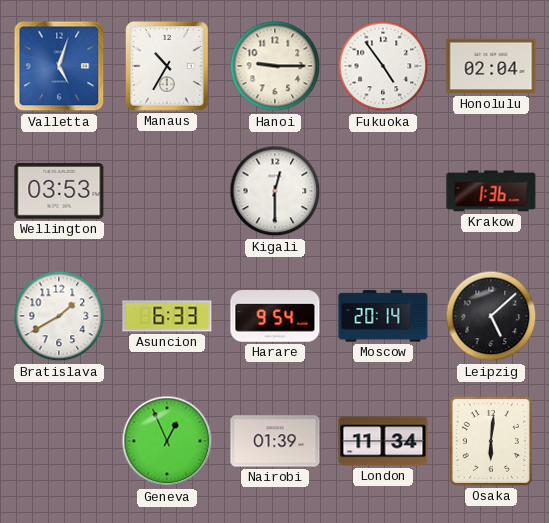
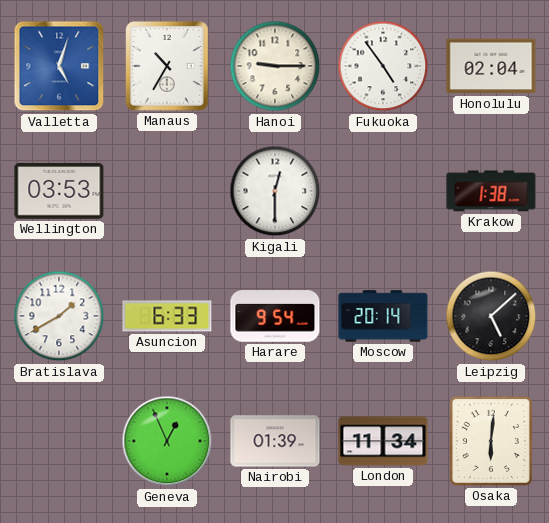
Krakow: 1:36 -> 1:38 (491, 191)
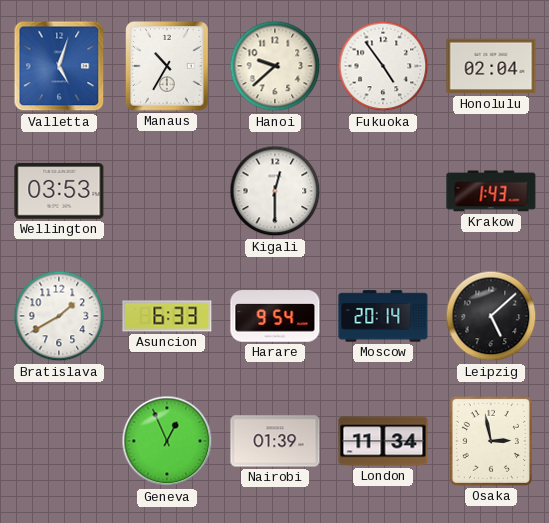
Hanoi: 9:15 -> 9:38 (275, 66)
Krakow: 1:38 -> 1:43 (491, 191)
Osaka: 6:01 -> 2:58 (491, 441)
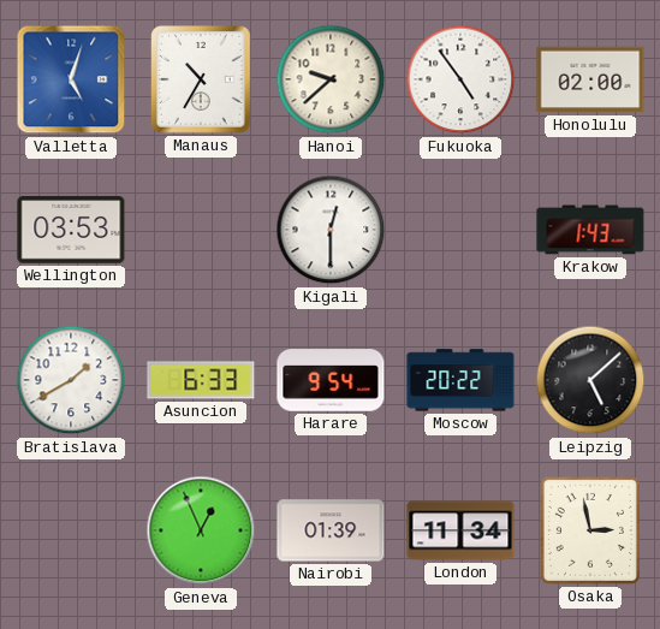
Honolulu: 02:04 -> 02:00 (590, 79)
Moscow: 20:14 -> 20:22 (460, 380)
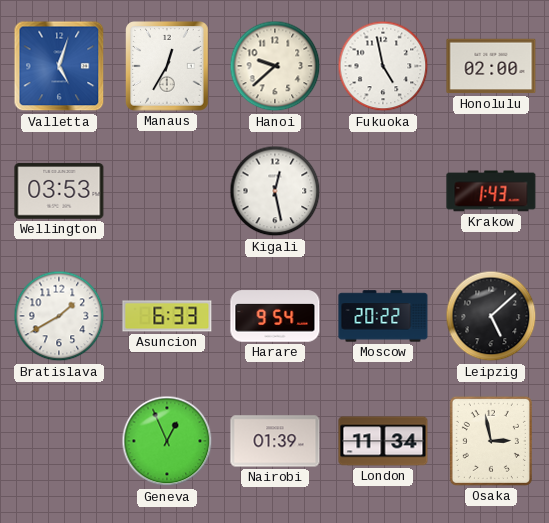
Manaus: 10:35 -> 12:35 (168, 67)
Fukuoka: 4:54 -> 4:58 (383, 66)
Kigali: 12:30 -> 12:28 (275, 191)
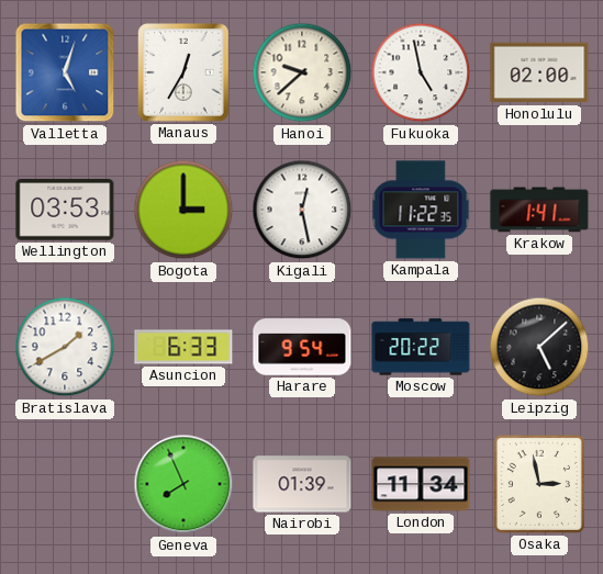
Bogota: none -> 3:00 (183, 210)
Kampala: none -> 11:22 (421, 210)
Krakow: 1:43 -> 1:41 (539, 210)
Geneva: 12:56 -> 7:56 (183, 484)
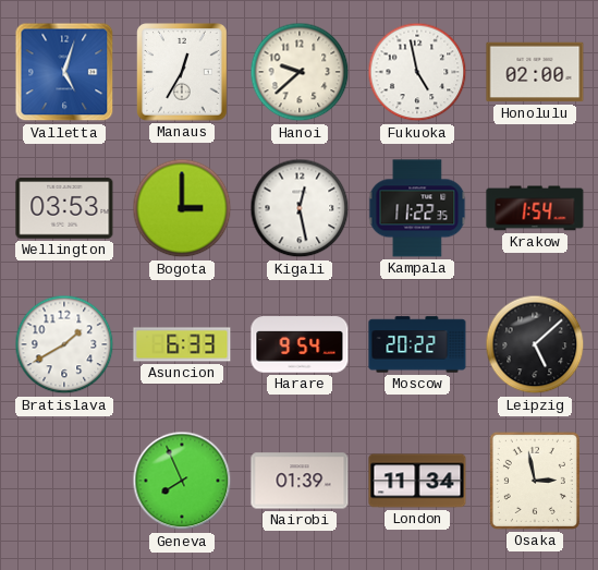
Krakow: 1:41 -> 1:54 (535, 208)
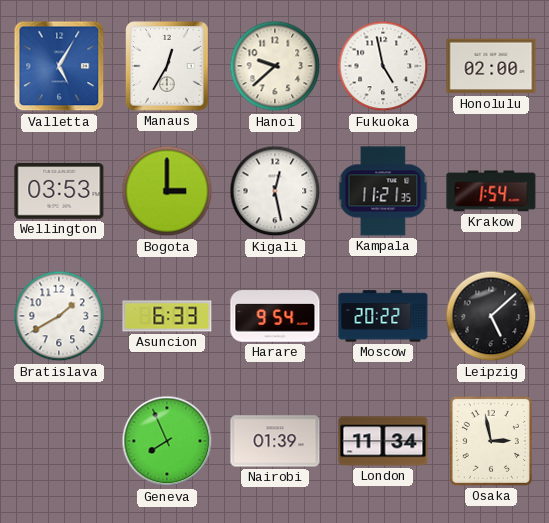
Valletta: 5:03 -> 5:05 (59, 66)
Kampala: 11:22 -> 11:21 (383, 191)
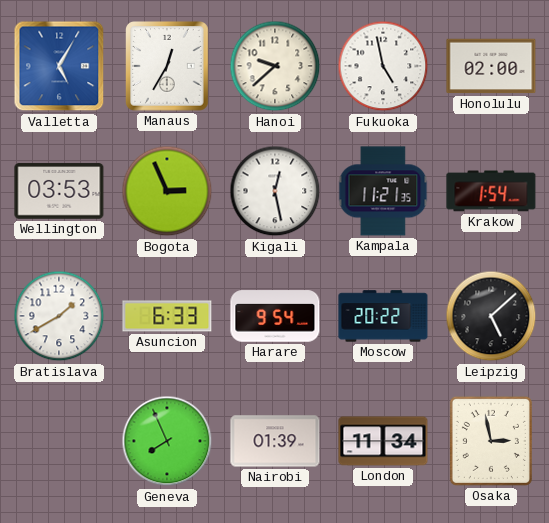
Bogota: 3:00 -> 2:56 (167, 191)
